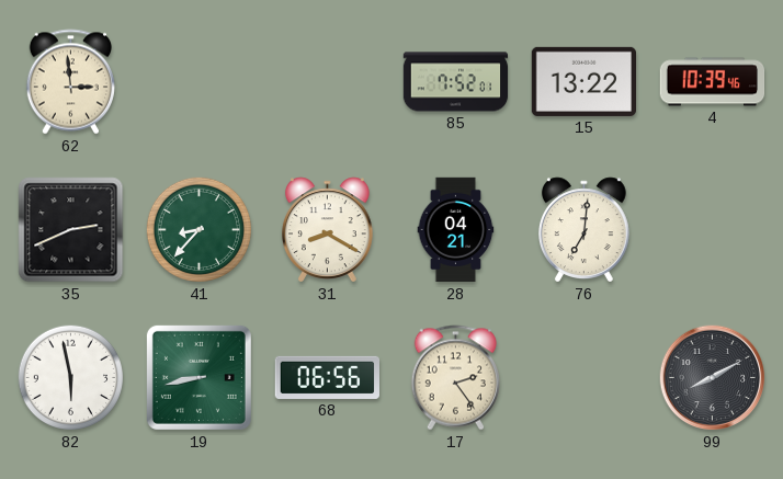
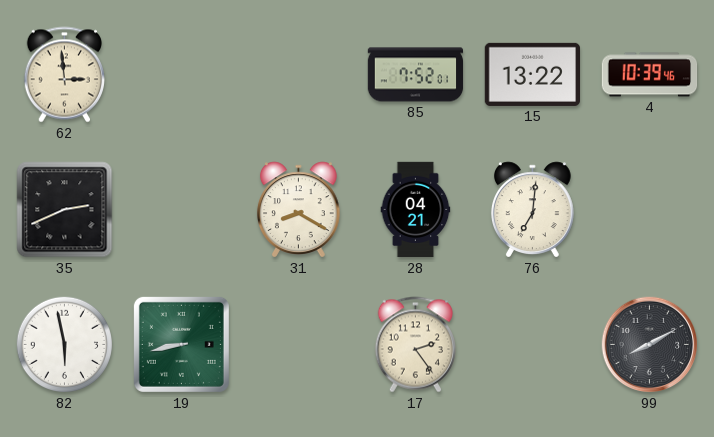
41: 8:37 -> none (198, 229)
68: 06:56 -> none (327, 377)
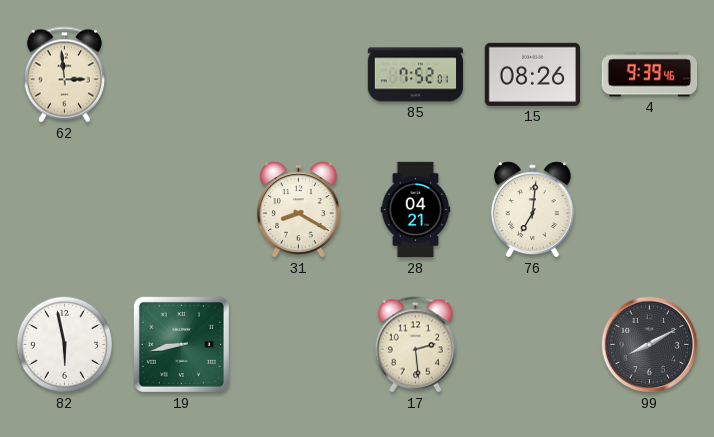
15: 13:22 -> 08:26 (532, 74)
4: 10:39 -> 9:39 (650, 75)
35: 2:41 -> none (65, 210)
17: 2:24 -> 2:29 (415, 345)
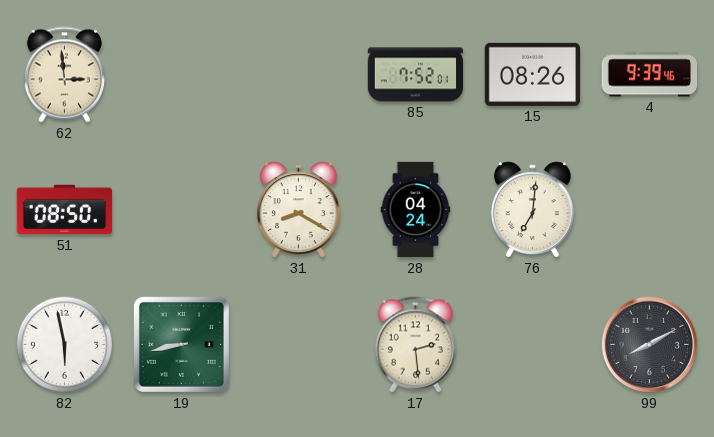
51: none -> 08:50 (64, 210)
28: 04:21 -> 04:24 (416, 210)
